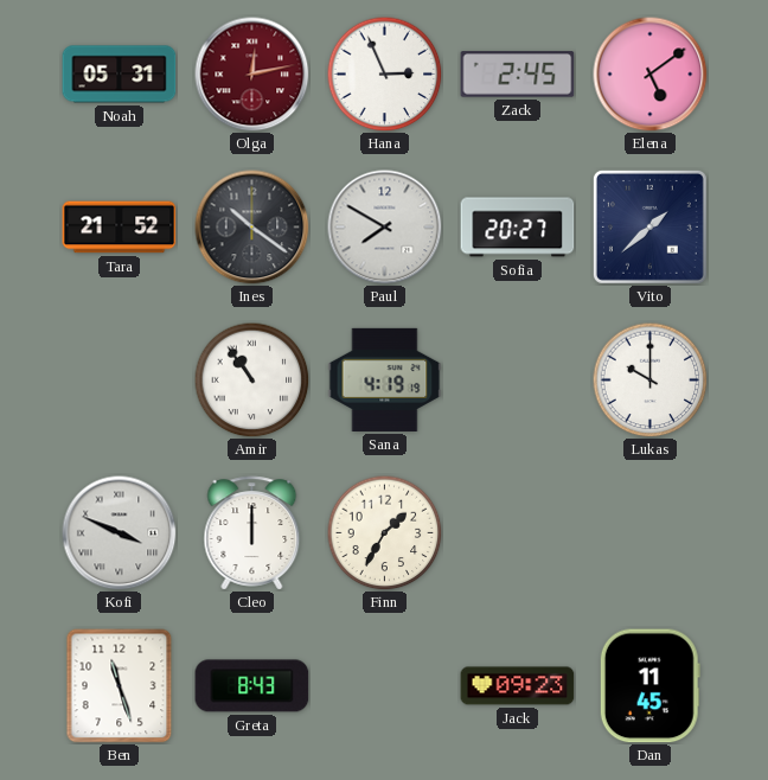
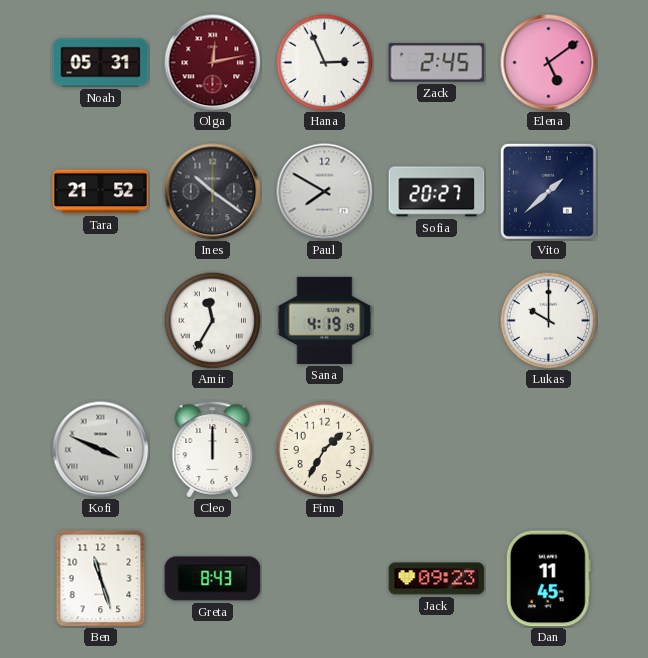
Amir: 10:54 -> 11:35 (212, 320)
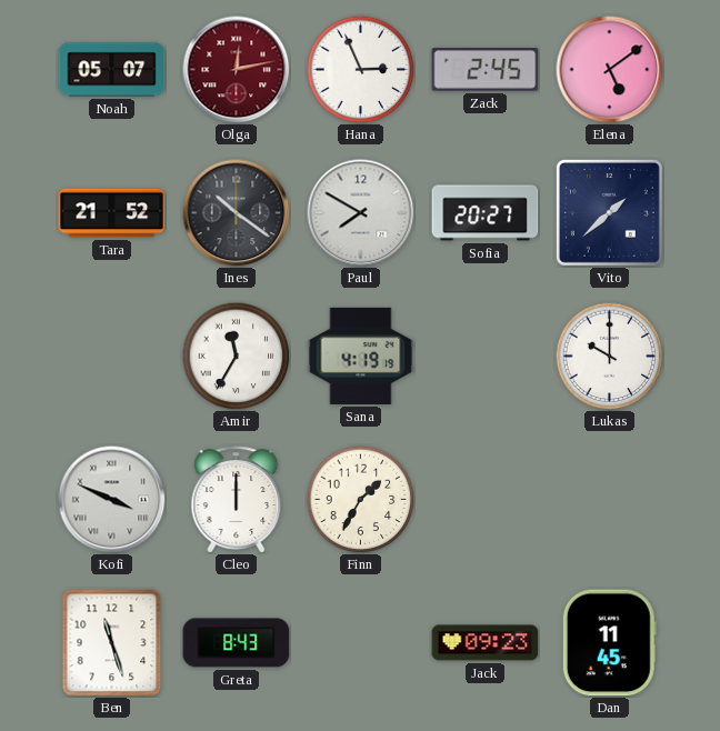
Noah: 05:31 -> 05:07 (112, 70)
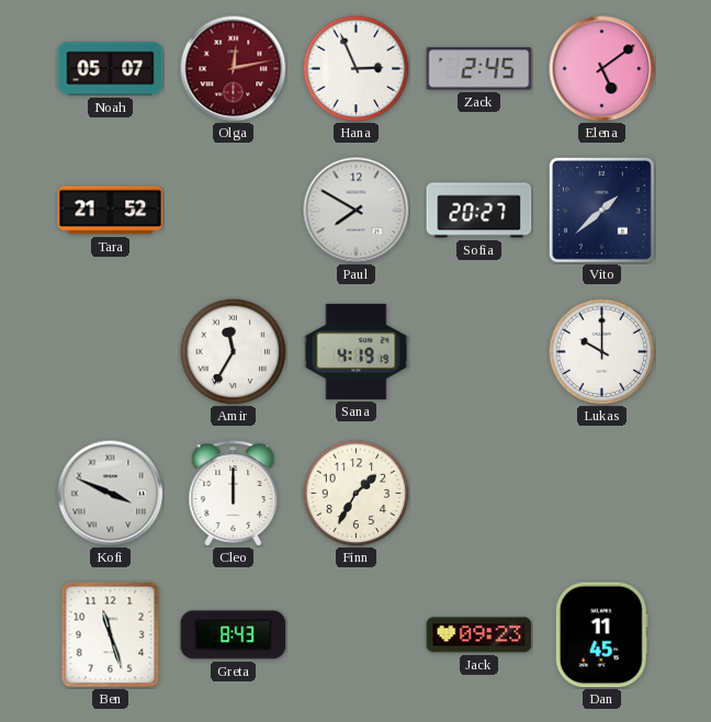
Ines: 10:21 -> none (237, 213)
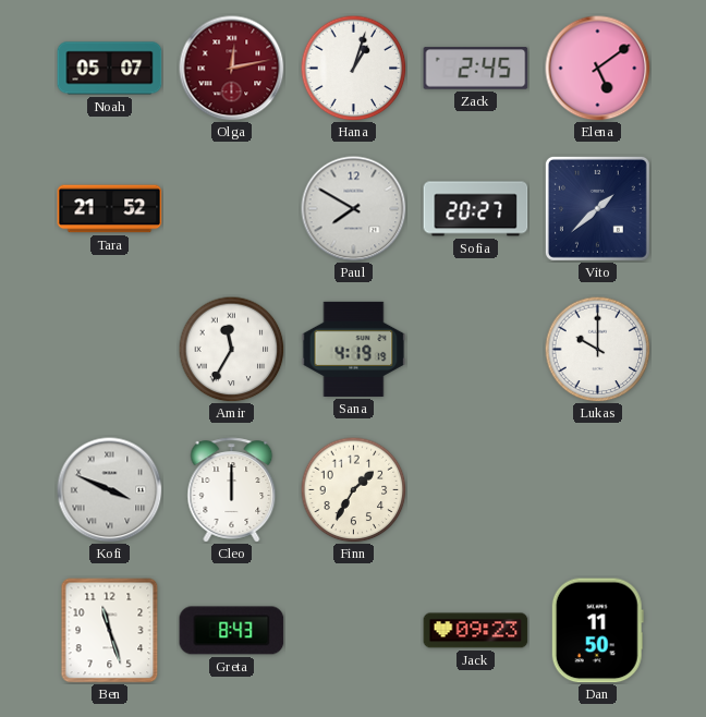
Hana: 2:56 -> 1:03 (353, 68)
Dan: 11:45 -> 11:50 (597, 631)
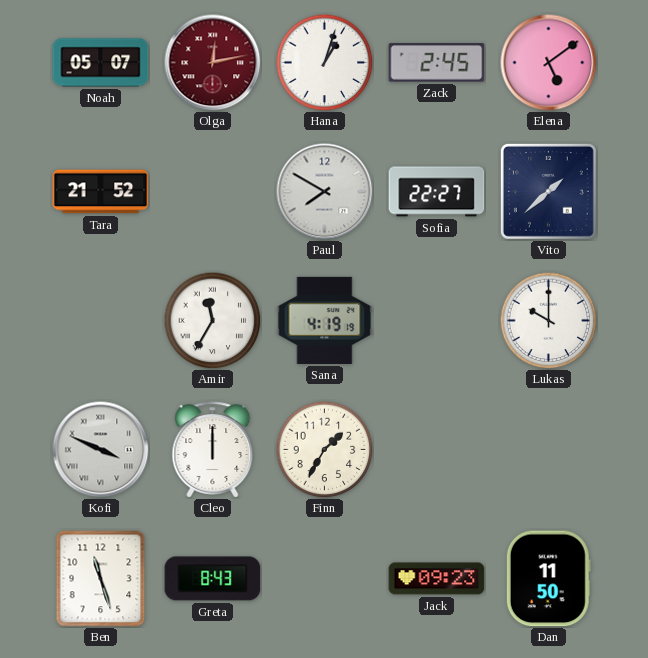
Sofia: 20:27 -> 22:27 (437, 192)
